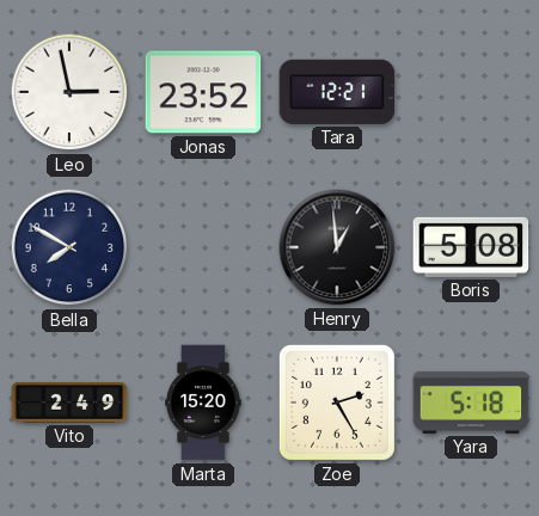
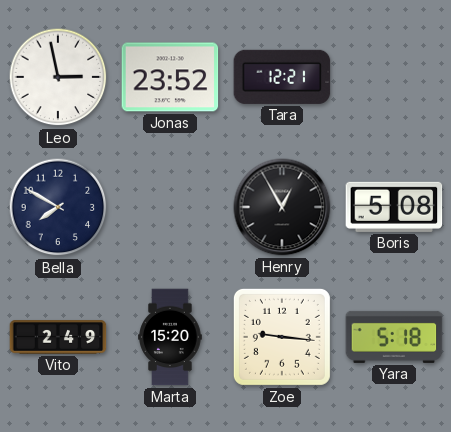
Henry: 12:59 -> 12:55 (282, 207)
Zoe: 2:25 -> 9:16 (282, 337)
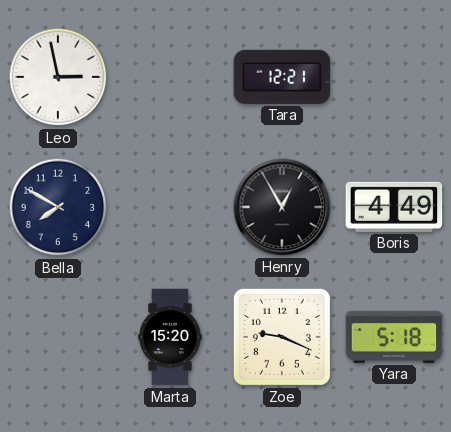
Jonas: 23:52 -> none (170, 77)
Boris: 5:08 -> 4:49 (394, 207)
Vito: 2:49 -> none (58, 337)
Zoe: 9:16 -> 9:19 (282, 337)
